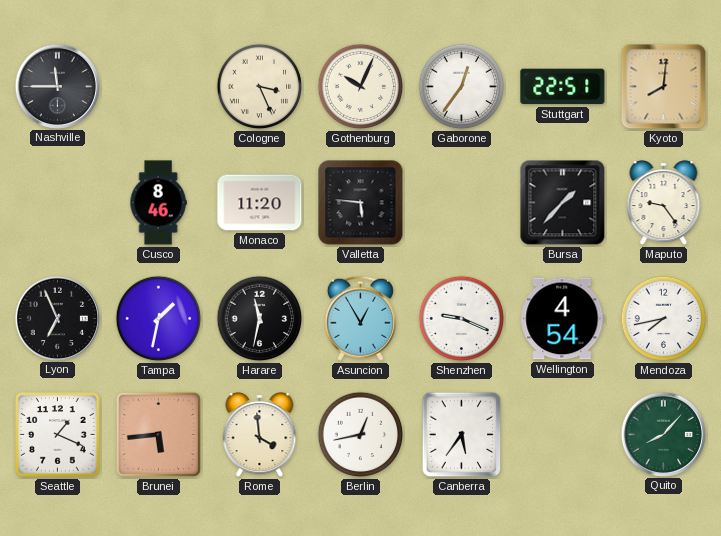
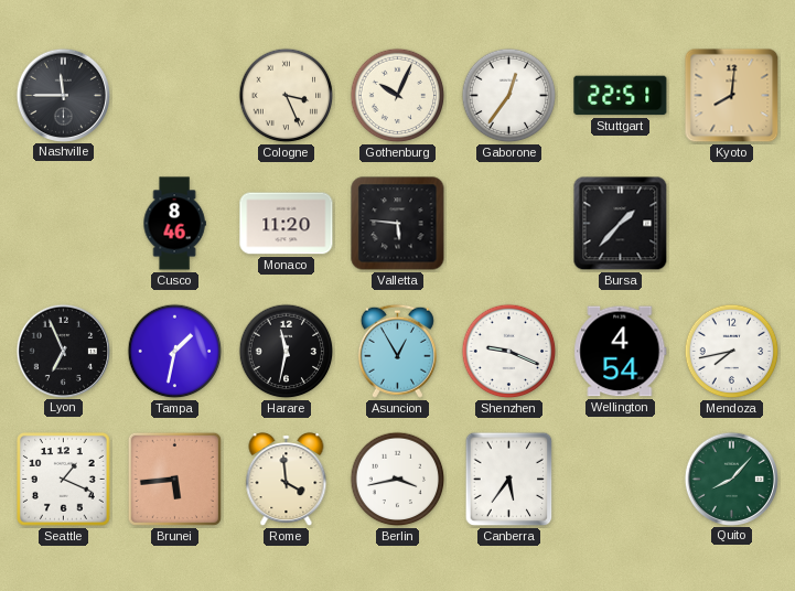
Maputo: 9:24 -> none (664, 203)
Berlin: 12:43 -> 3:43 (398, 480)
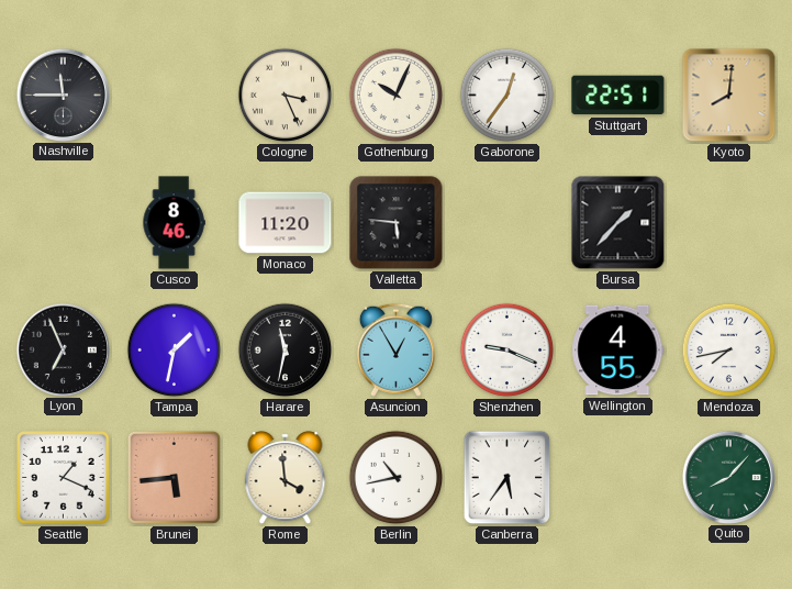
Wellington: 4:54 -> 4:55 (618, 351)
Berlin: 3:43 -> 10:43 (397, 478)
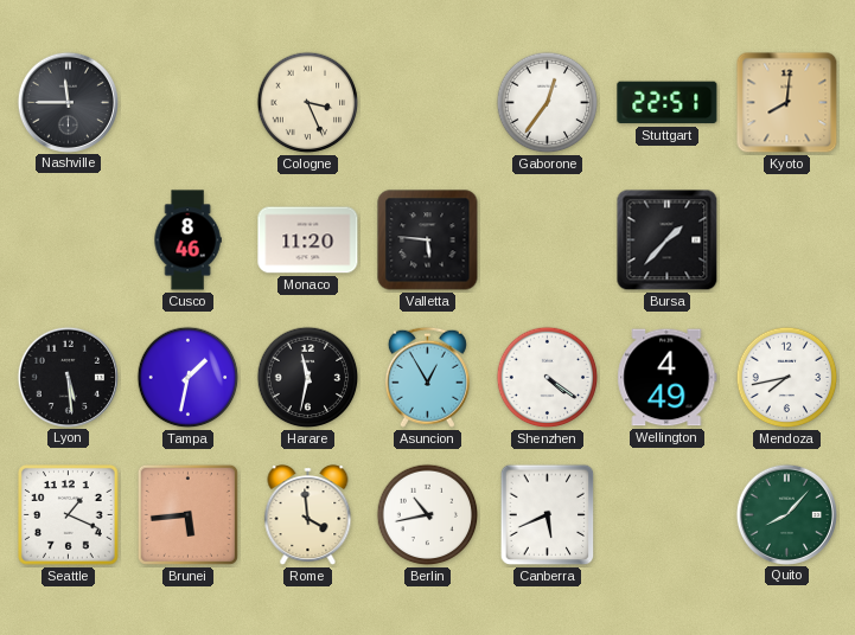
Gothenburg: 10:04 -> none (397, 96)
Lyon: 6:56 -> 5:29 (68, 377)
Shenzhen: 9:19 -> 4:21 (548, 378)
Wellington: 4:55 -> 4:49 (668, 378)
Canberra: 5:36 -> 5:41 (548, 515)
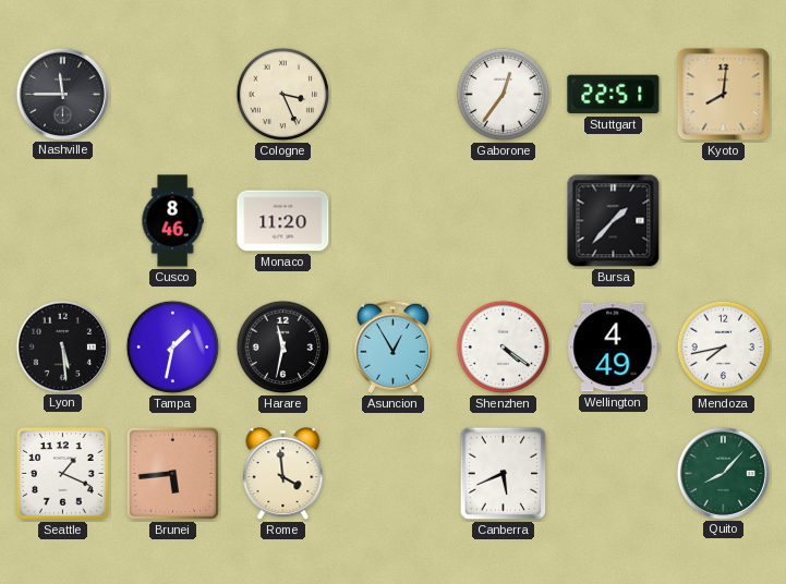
Valletta: 5:46 -> none (428, 240)
Berlin: 10:43 -> none (428, 515)
